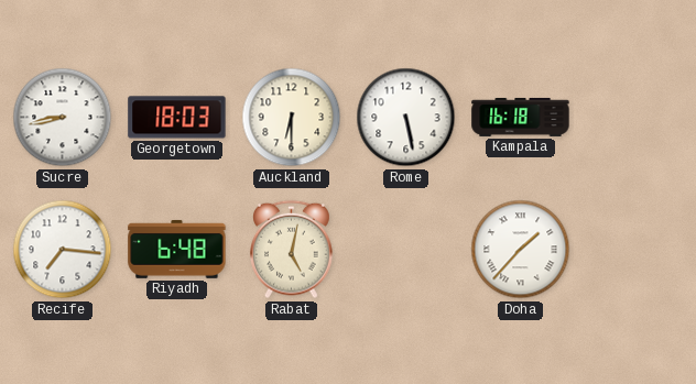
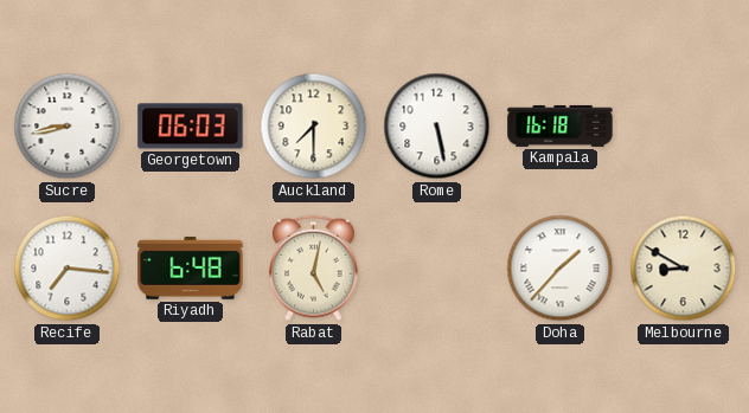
Georgetown: 18:03 -> 06:03 (191, 127)
Auckland: 6:30 -> 7:30 (314, 127)
Melbourne: none -> 8:50 (684, 269)
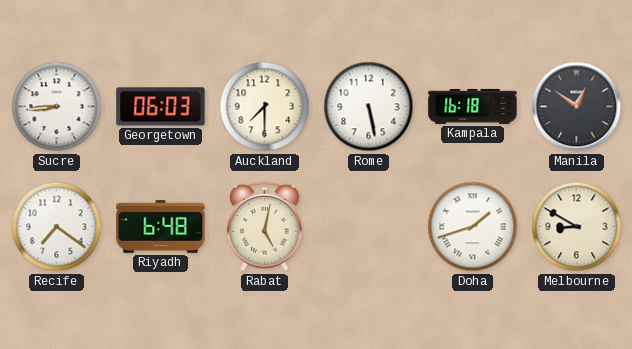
Sucre: 8:43 -> 8:44 (57, 107)
Manila: none -> 12:51 (577, 107)
Recife: 7:16 -> 7:21 (57, 227)
Doha: 1:37 -> 1:42 (473, 227)
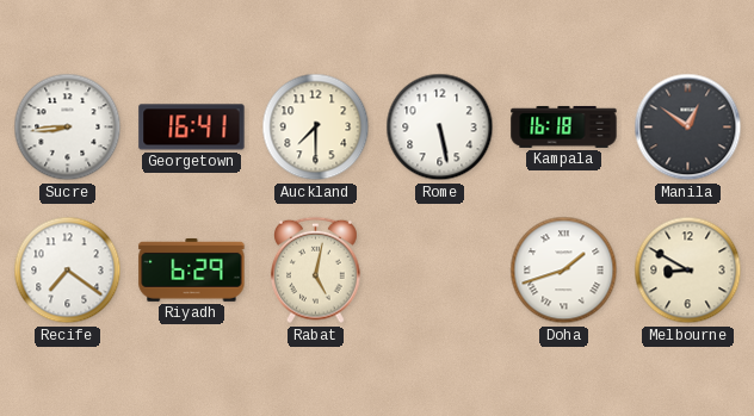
Georgetown: 06:03 -> 16:41 (192, 128)
Riyadh: 6:48 -> 6:29 (192, 269)
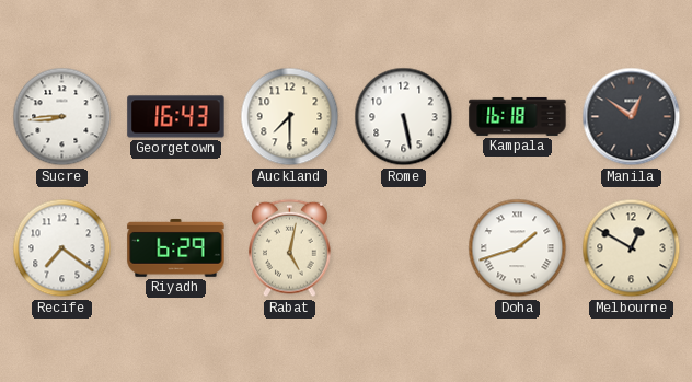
Georgetown: 16:41 -> 16:43 (176, 117)
Melbourne: 8:50 -> 12:50 (632, 248)
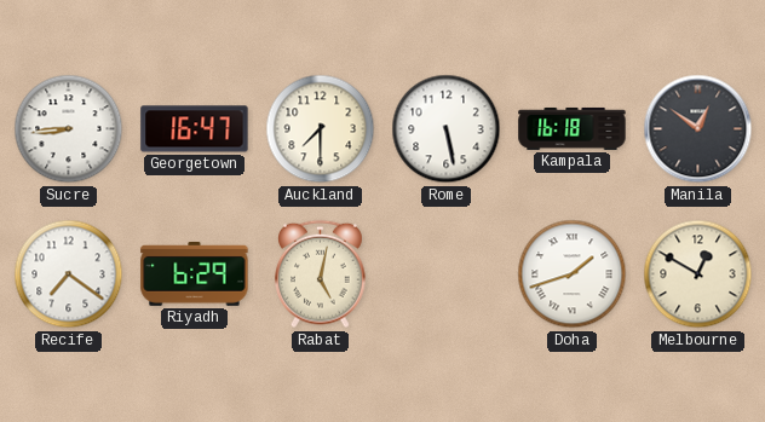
Georgetown: 16:43 -> 16:47 (195, 129)
